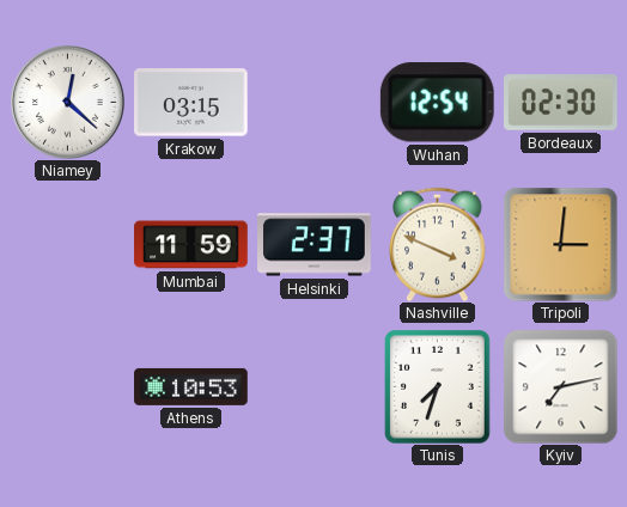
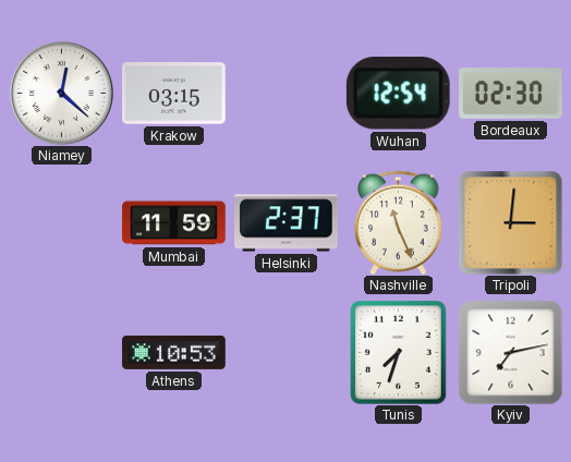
Nashville: 3:49 -> 11:26 (399, 222)
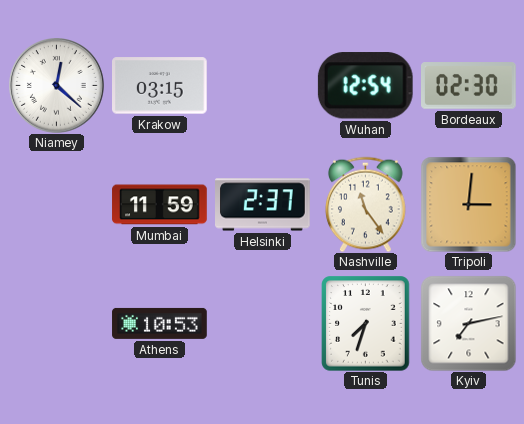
Nashville: 11:26 -> 11:24 (366, 204)
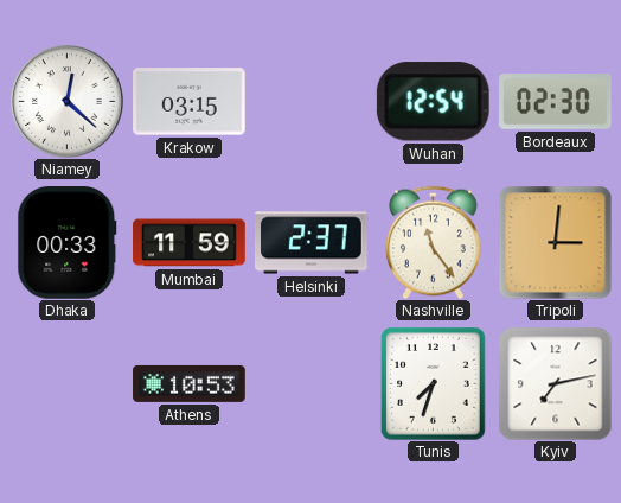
Dhaka: none -> 00:33 (68, 243)
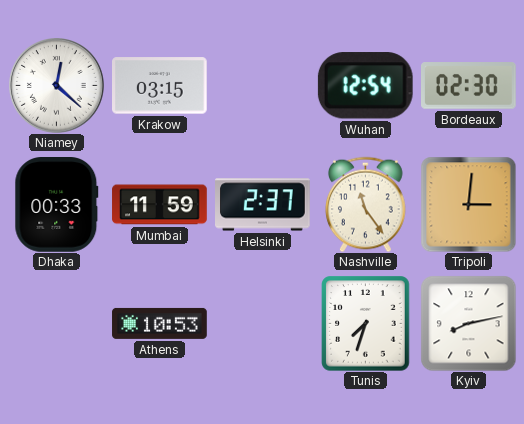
Kyiv: 7:13 -> 8:13 (468, 323)
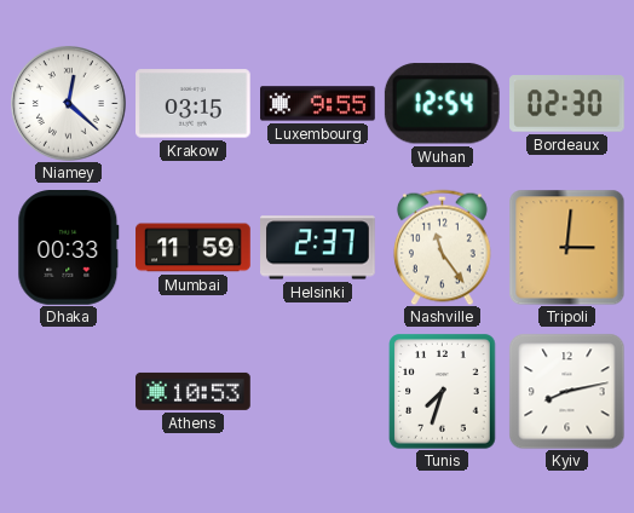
Luxembourg: none -> 9:55 (318, 104)
